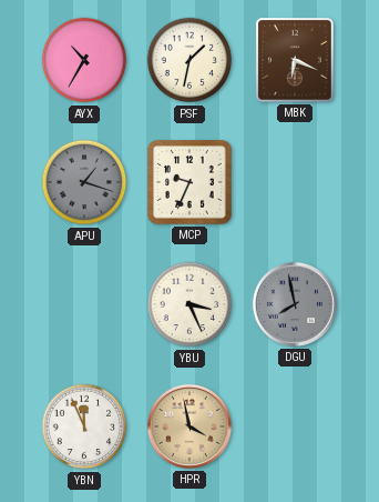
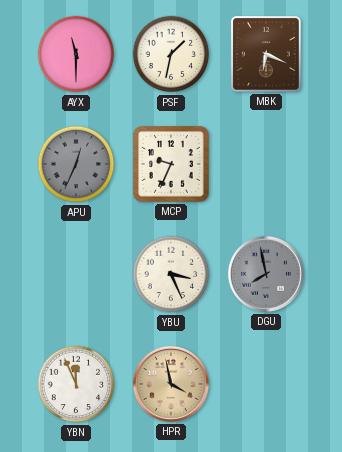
AYX: 10:35 -> 11:30 (76, 54)
APU: 1:18 -> 12:34 (76, 164)
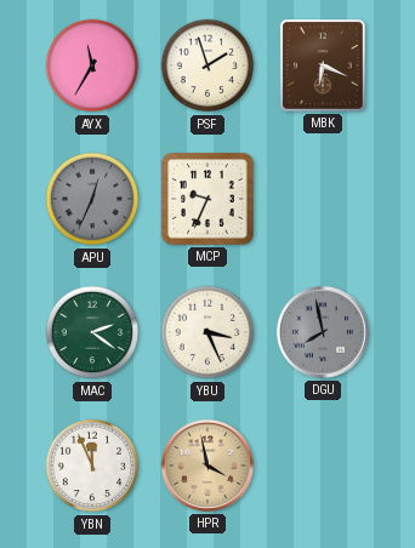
AYX: 11:30 -> 11:35 (92, 65)
PSF: 1:32 -> 1:57 (207, 65)
MAC: none -> 2:21 (92, 332)
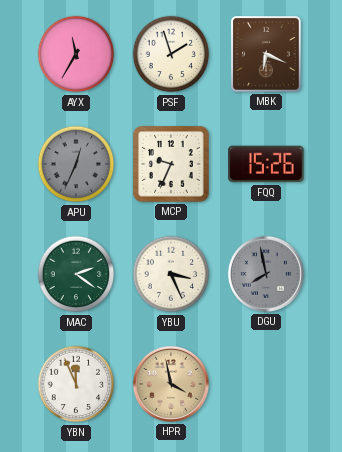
FQQ: none -> 15:26 (266, 164)
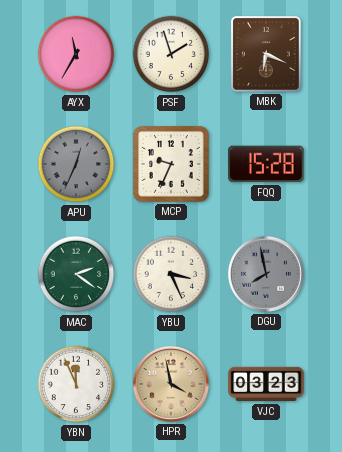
FQQ: 15:26 -> 15:28 (266, 164)
VJC: none -> 03:23 (266, 384)
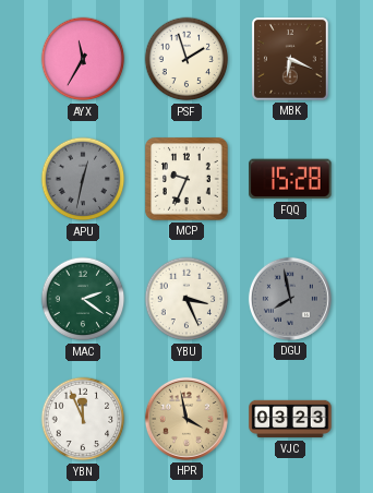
APU: 12:34 -> 12:32 (83, 179)
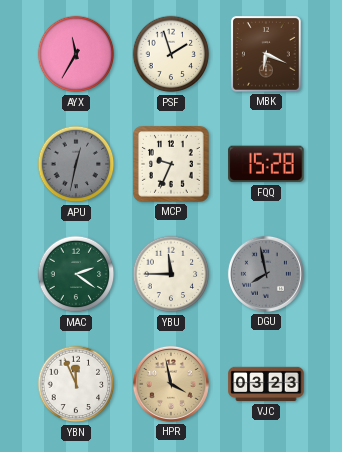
YBU: 3:26 -> 11:45 (171, 274)
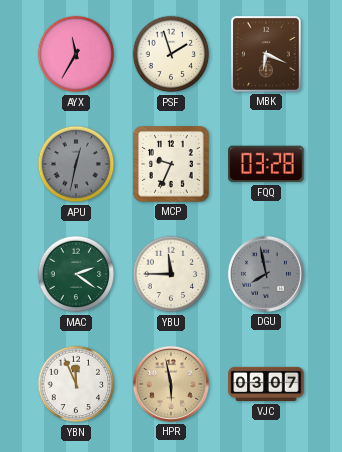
FQQ: 15:28 -> 03:28 (266, 164)
HPR: 3:58 -> 5:58 (171, 384)
VJC: 03:23 -> 03:07 (266, 384)
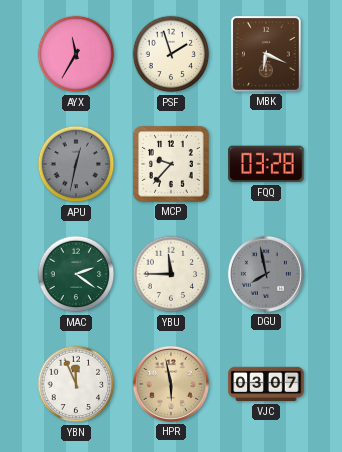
MCP: 9:34 -> 9:37 (172, 165)
